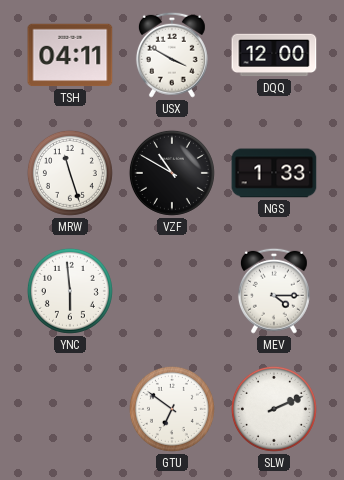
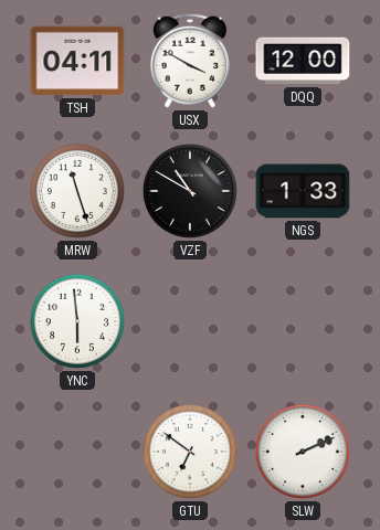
MEV: 4:15 -> none (274, 291)
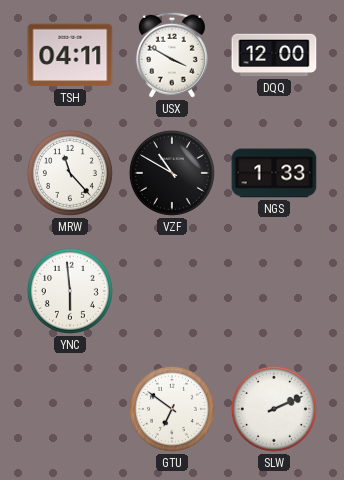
MRW: 11:27 -> 11:23 (70, 173)
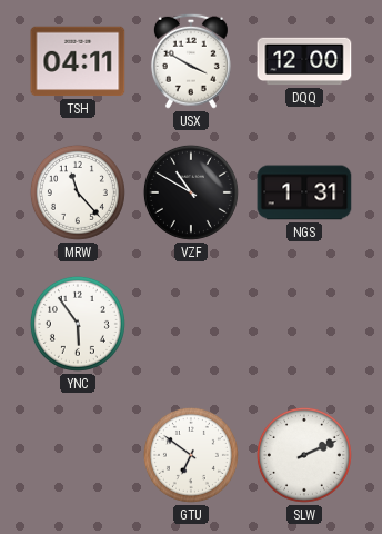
NGS: 1:33 -> 1:31 (304, 192)
YNC: 5:59 -> 5:54 (78, 324)
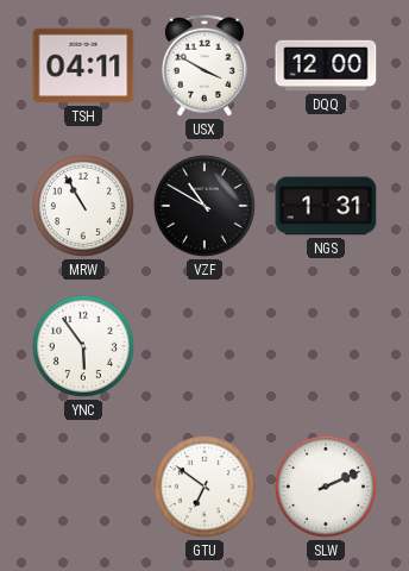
MRW: 11:23 -> 10:55 (83, 206)
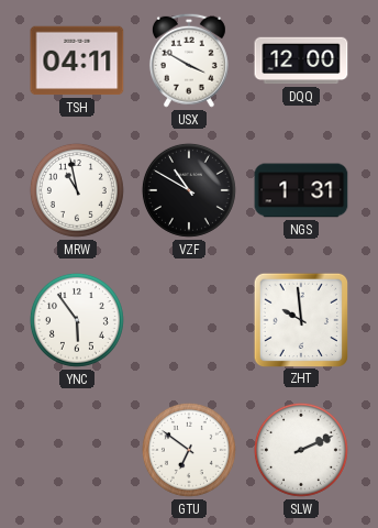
MRW: 10:55 -> 10:58 (77, 190)
ZHT: none -> 9:59 (300, 319)
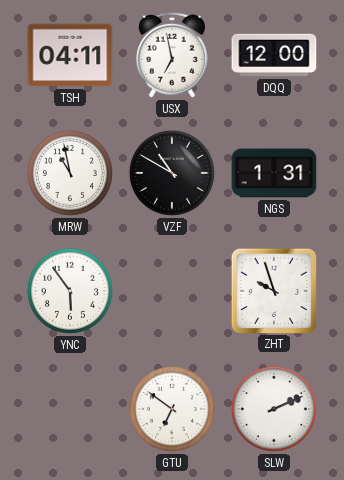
USX: 3:50 -> 6:58 (172, 55)
ZHT: 9:59 -> 9:57 (273, 290)
